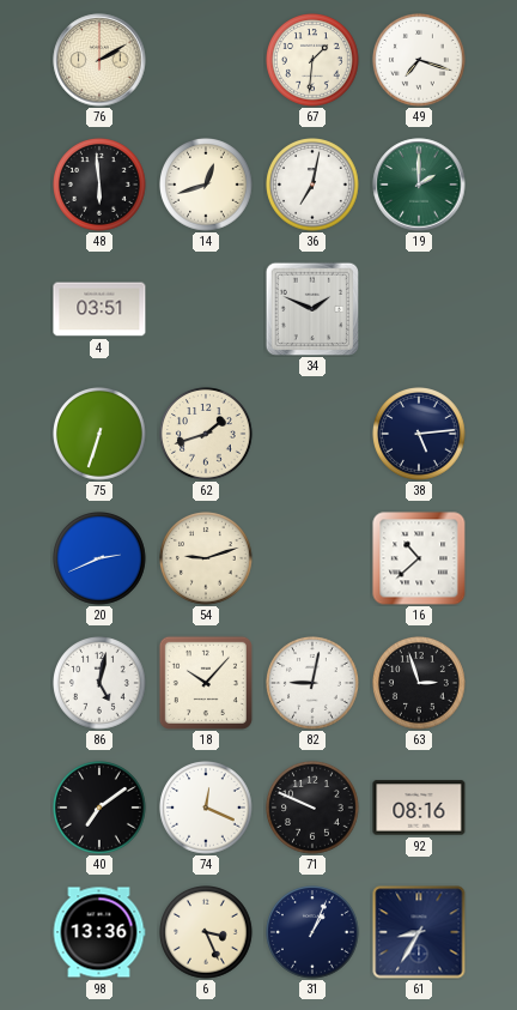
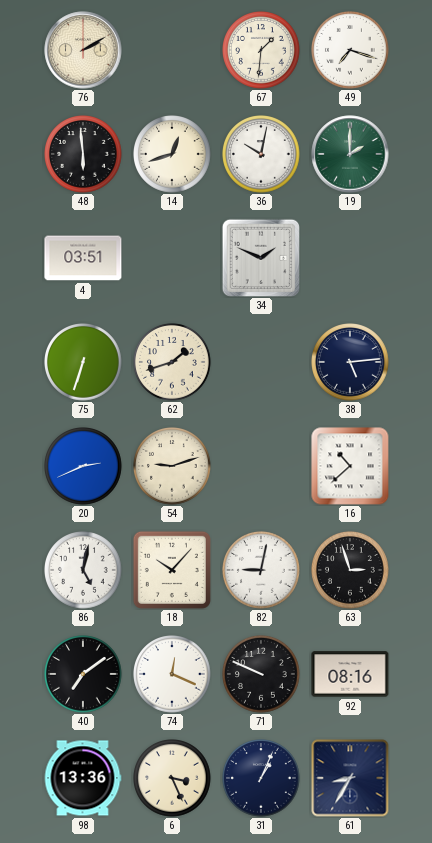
36: 7:02 -> 10:02 (261, 154)
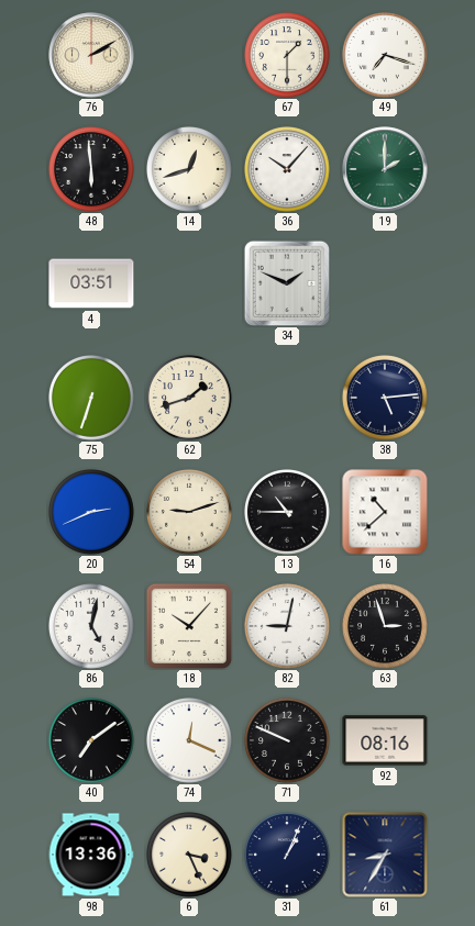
67: 1:31 -> 1:30 (287, 55)
36: 10:02 -> 10:07 (287, 169)
13: none -> 10:45 (287, 512)
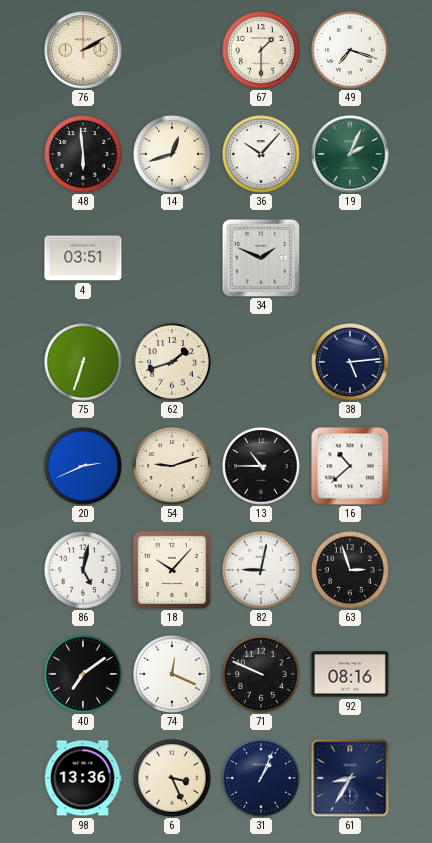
19: 2:00 -> 2:04 (350, 154)
